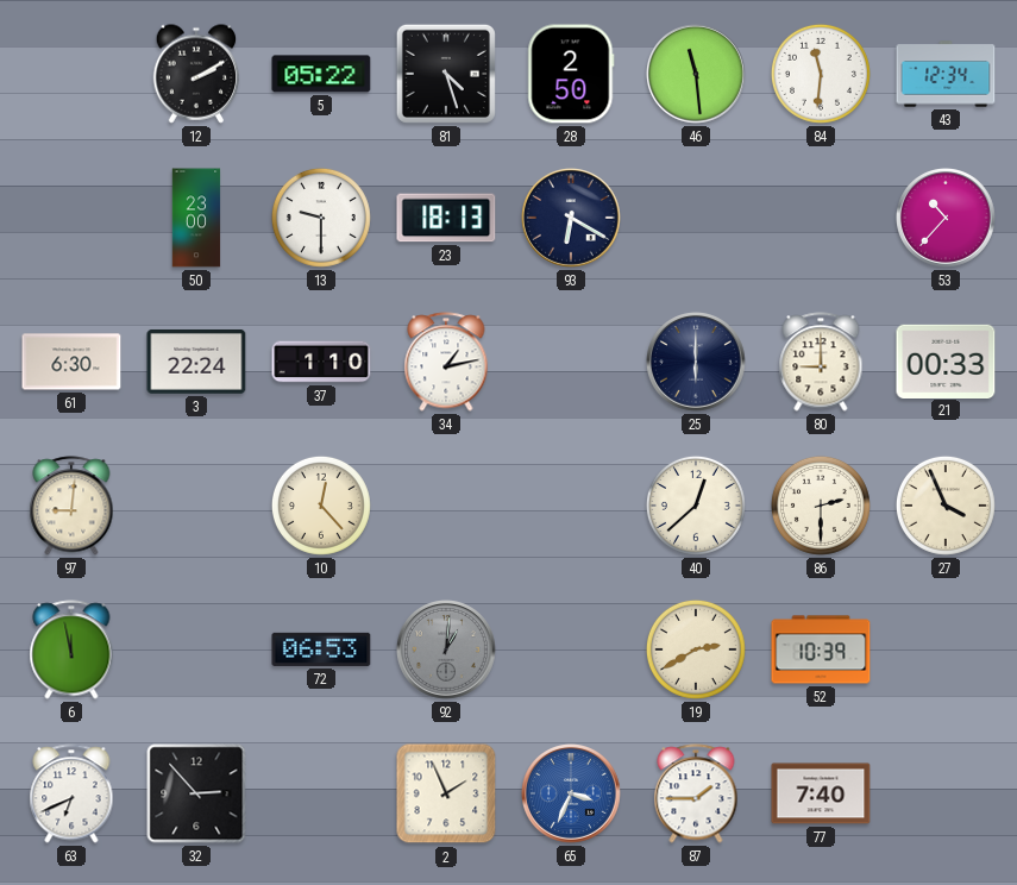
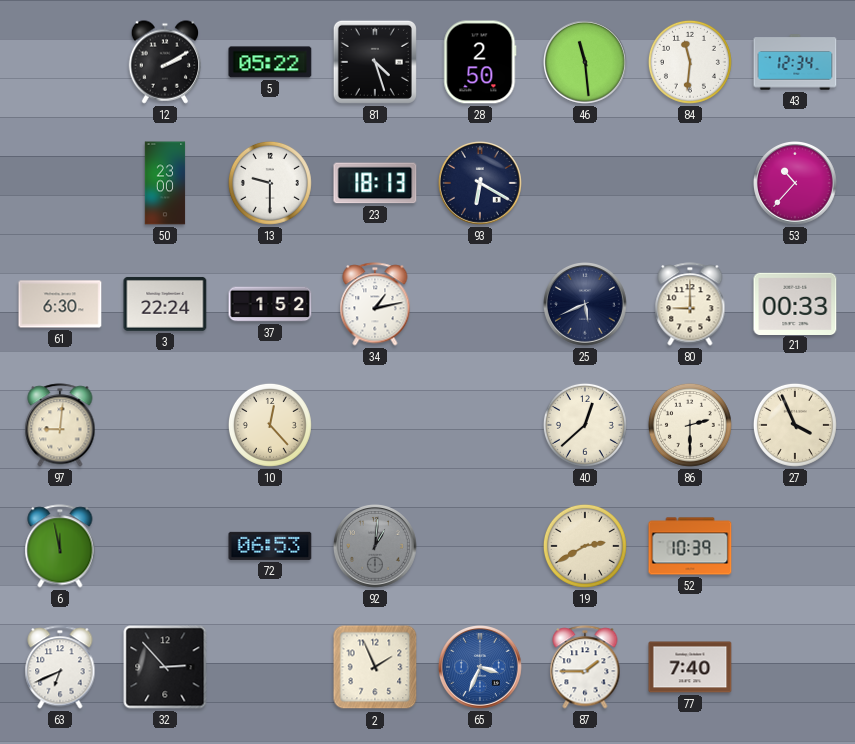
37: 1:10 -> 1:52 (270, 304)
25: 6:00 -> 5:41 (586, 305)
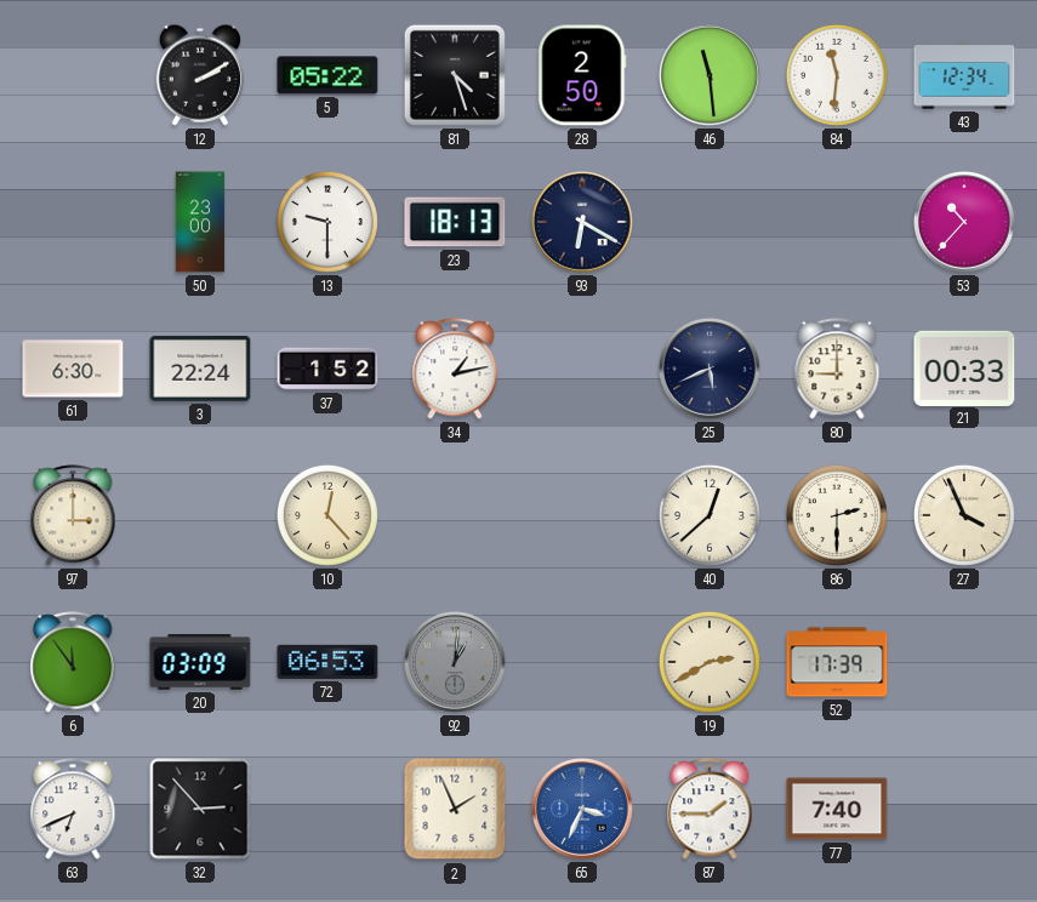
97: 9:01 -> 3:00 (73, 515)
6: 11:58 -> 11:54 (73, 662)
20: none -> 03:09 (200, 663)
52: 10:39 -> 17:39 (837, 662)
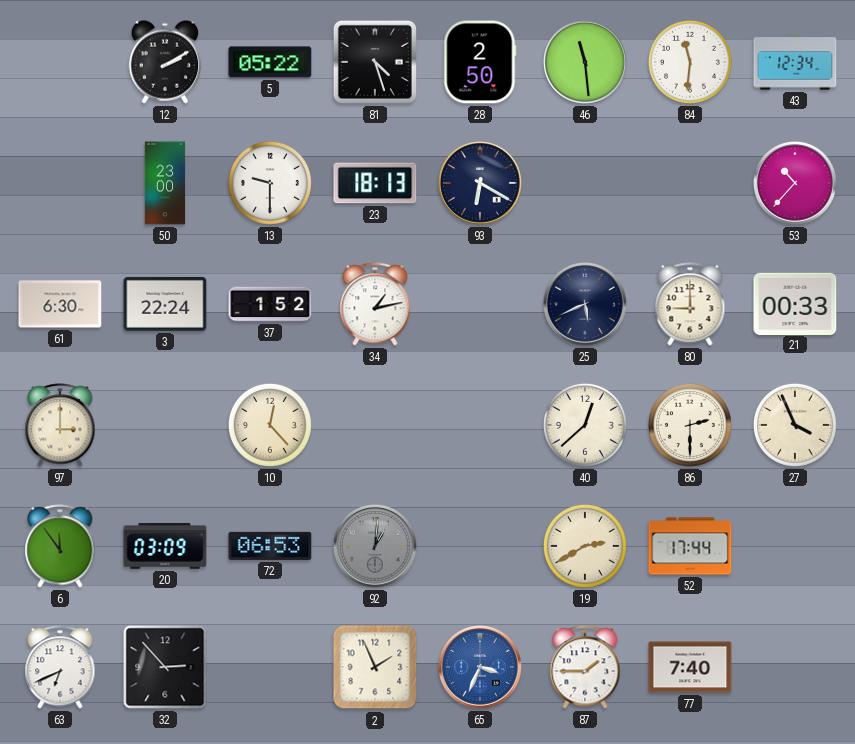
52: 17:39 -> 17:44 (690, 546)
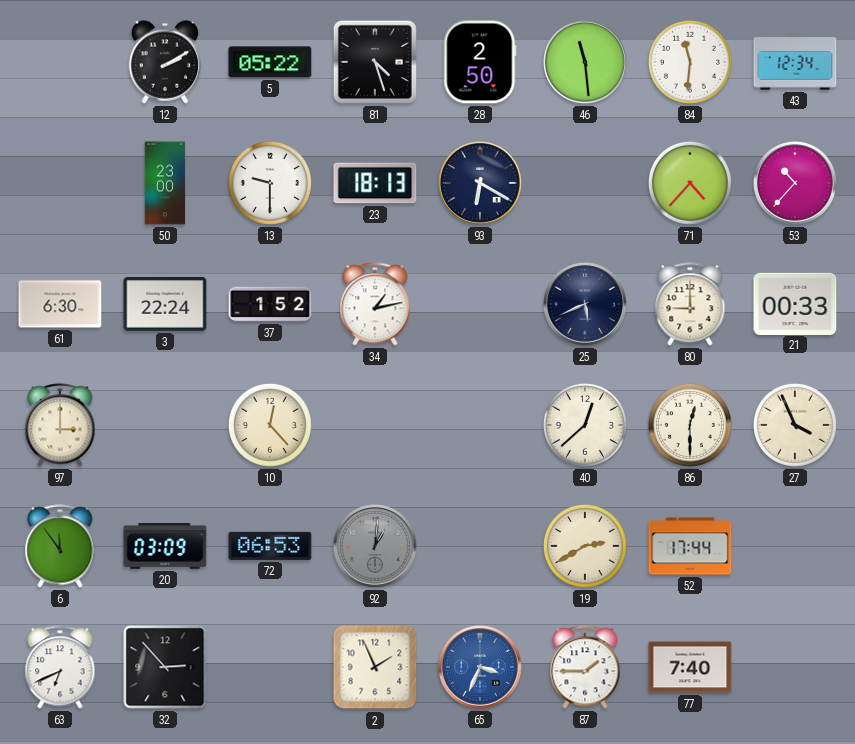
71: none -> 4:37 (690, 183)
86: 2:30 -> 12:30 (690, 425)
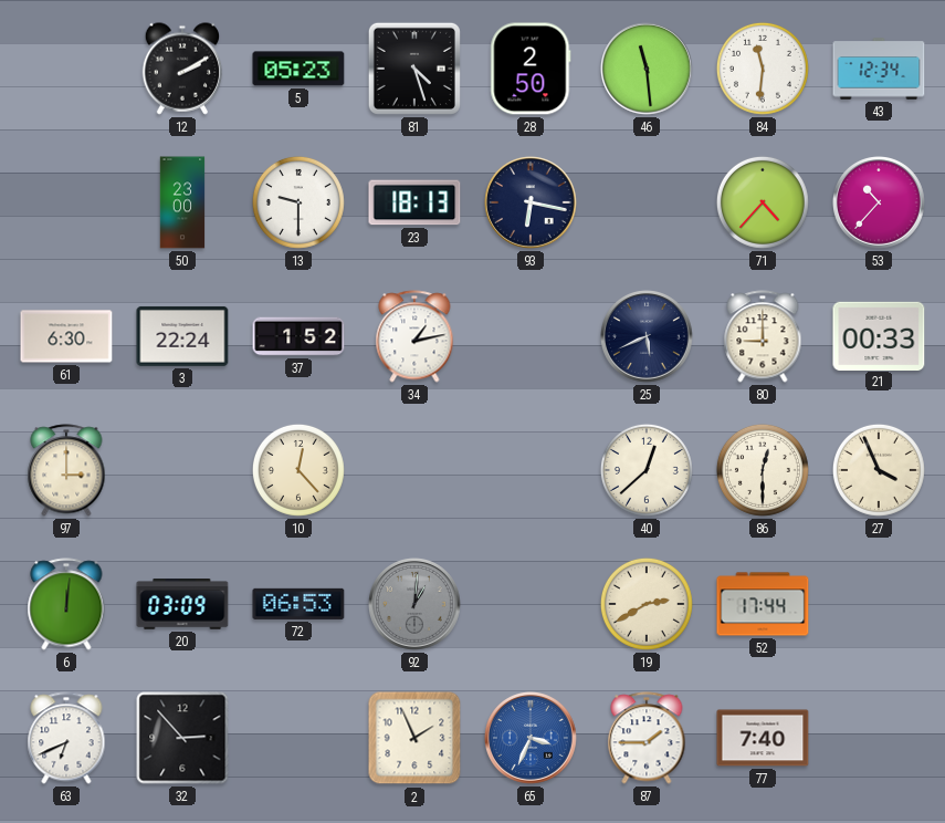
5: 05:22 -> 05:23 (298, 69)
93: 6:20 -> 6:17 (532, 204)
6: 11:54 -> 12:01 (66, 604)
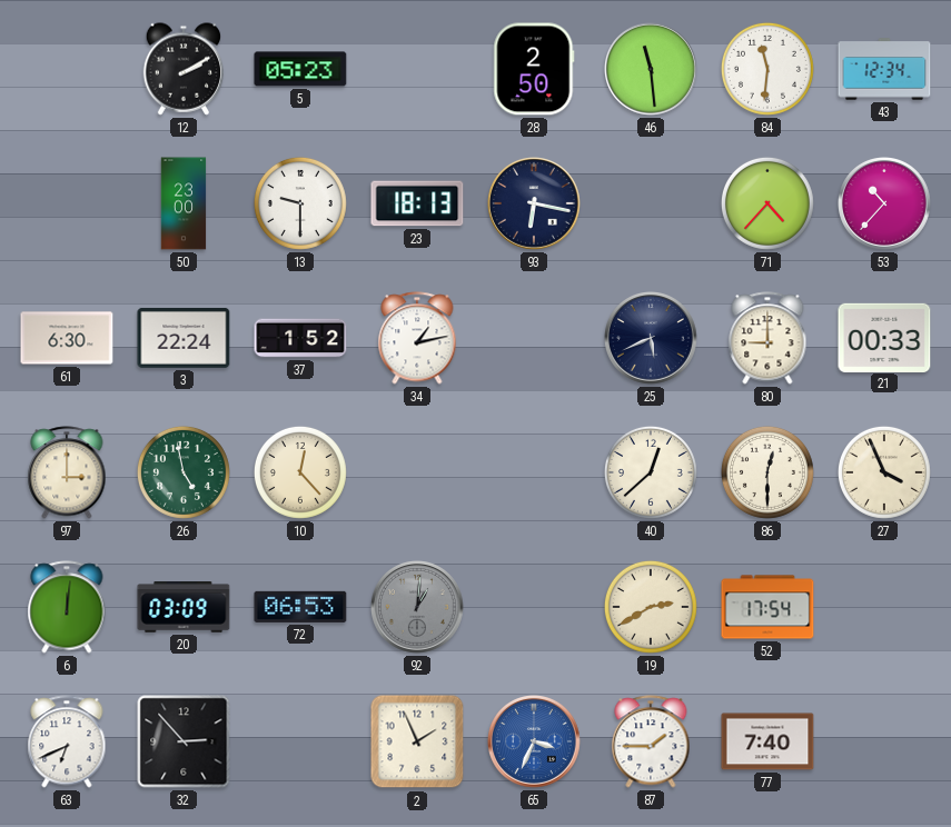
81: 4:27 -> none (414, 69)
26: none -> 4:58 (184, 472)
52: 17:44 -> 17:54 (767, 607)
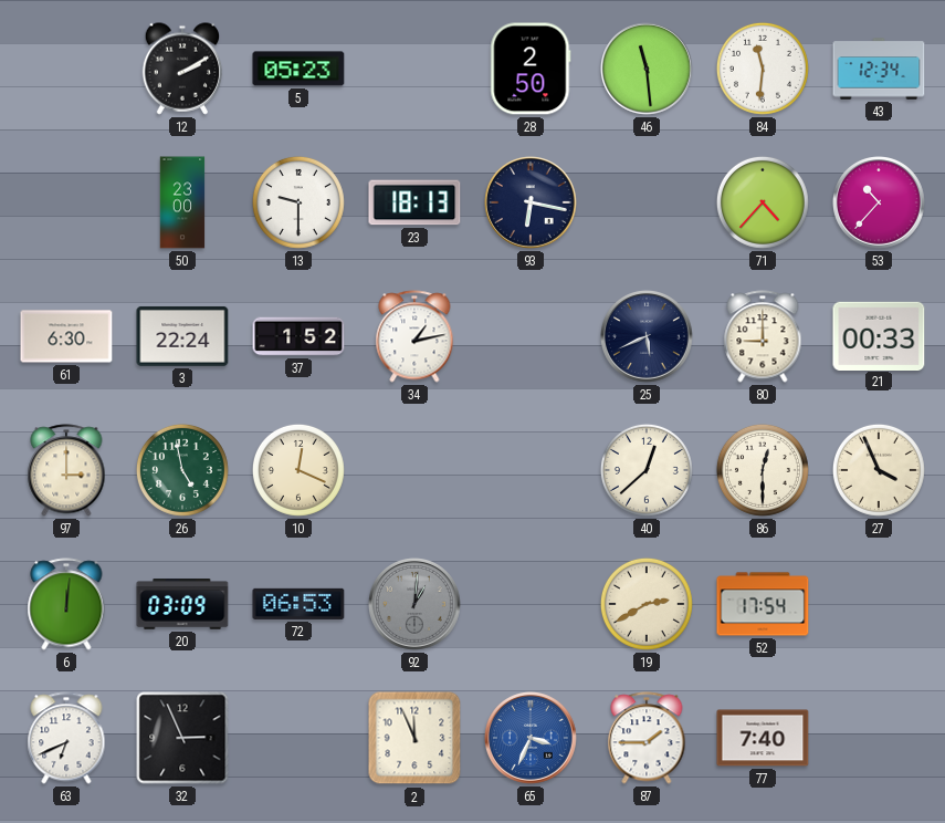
10: 12:23 -> 12:19 (298, 470)
32: 2:53 -> 2:56 (182, 738)
2: 1:56 -> 11:56 (414, 738)
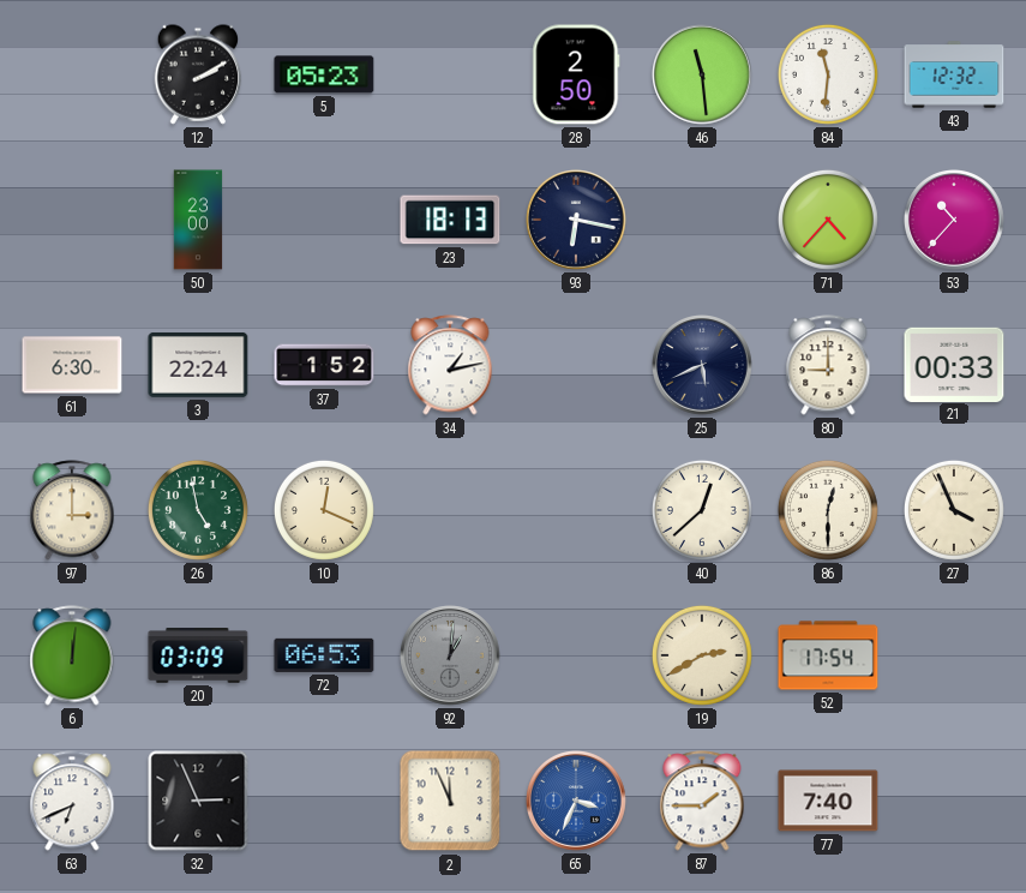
43: 12:34 -> 12:32 (954, 74)
13: 9:30 -> none (298, 202)
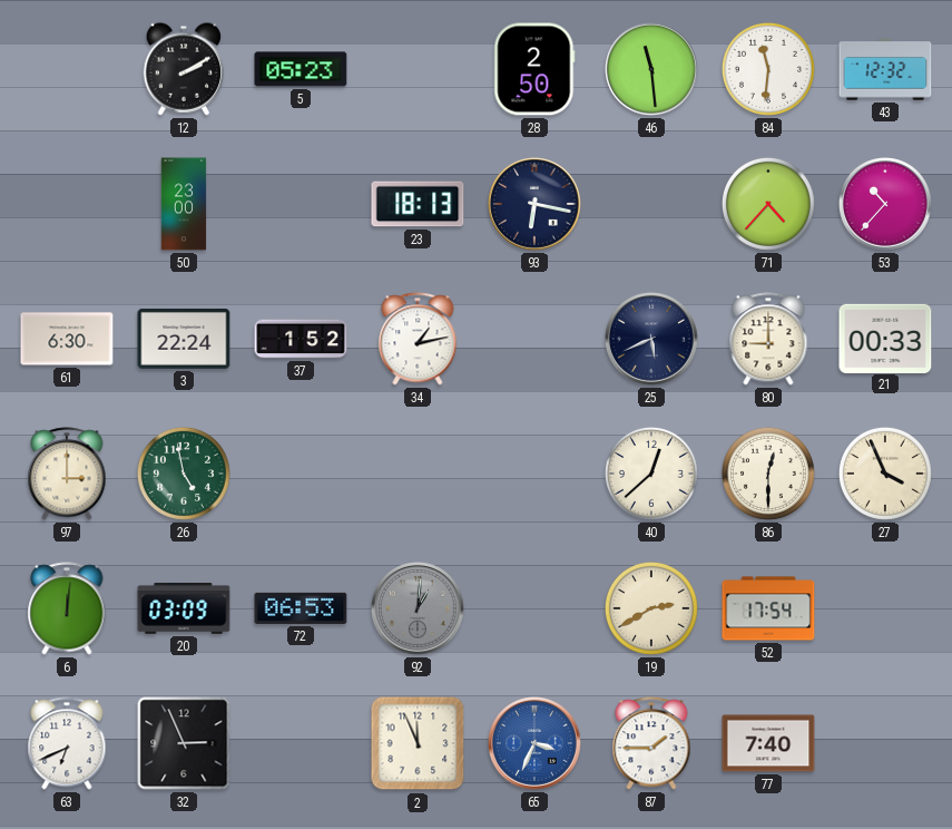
10: 12:19 -> none (324, 510)
